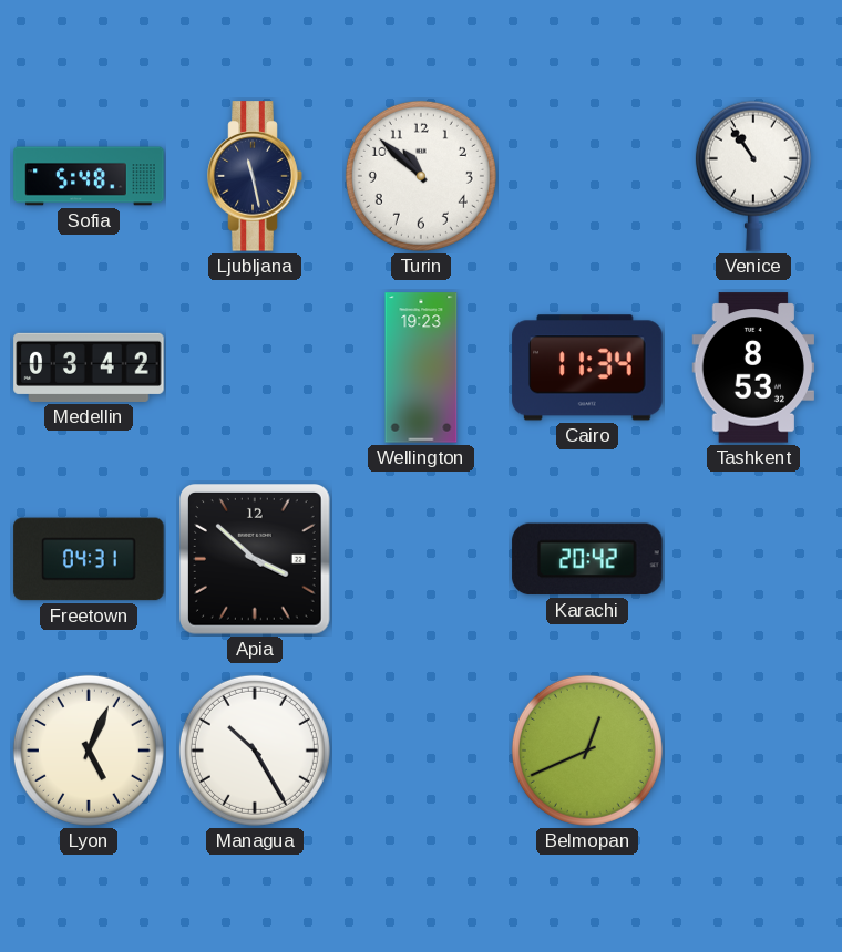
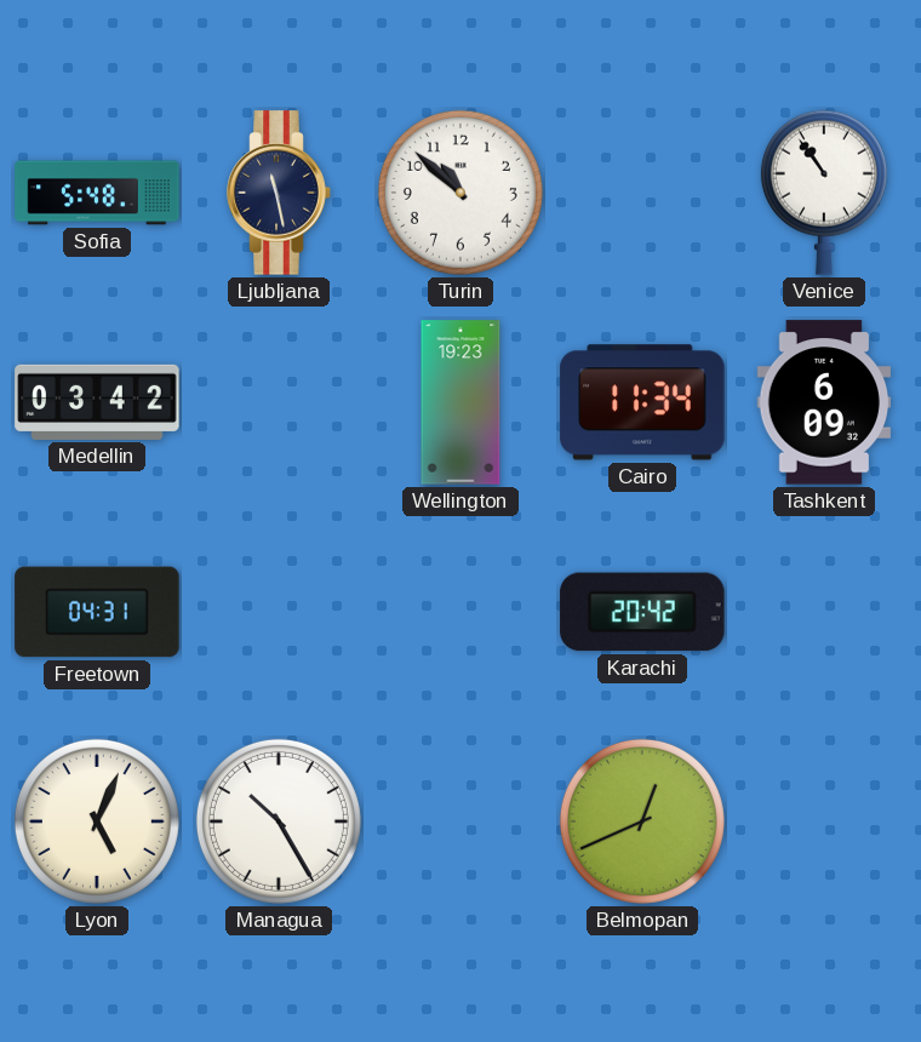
Tashkent: 8:53 -> 6:09 (823, 402)
Apia: 3:52 -> none (256, 560)
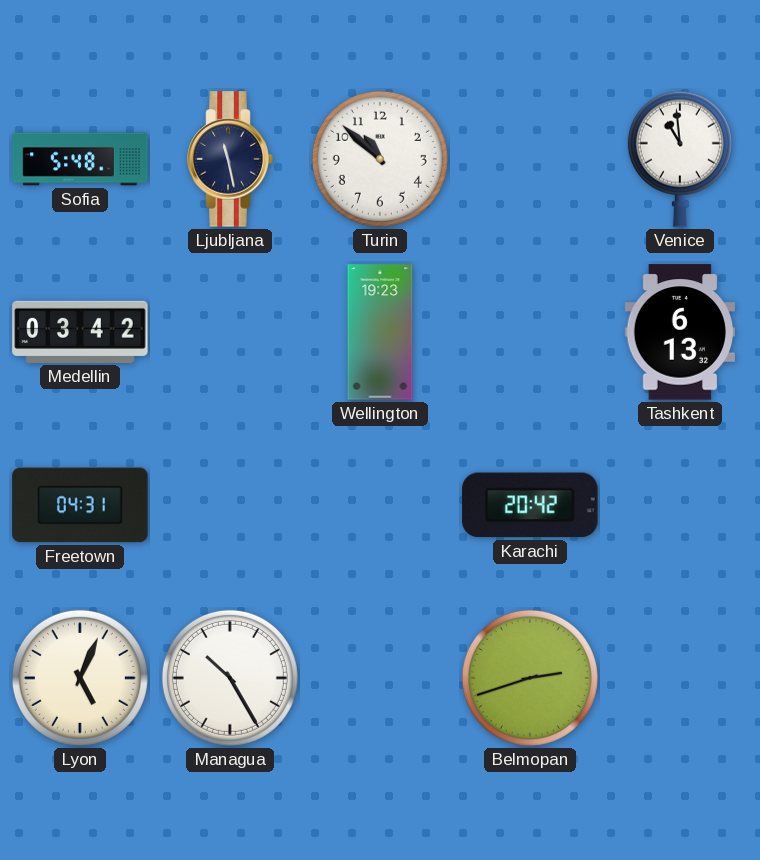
Venice: 10:54 -> 10:59 (680, 159)
Cairo: 11:34 -> none (642, 402)
Tashkent: 6:09 -> 6:13 (679, 332)
Belmopan: 12:41 -> 2:42 (530, 678)
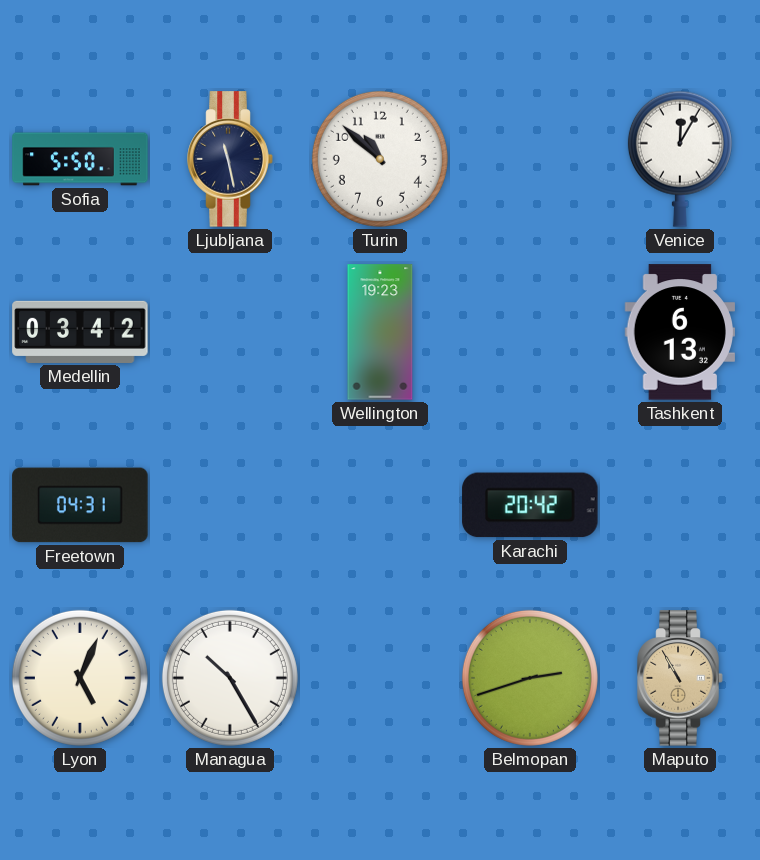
Sofia: 5:48 -> 5:50 (80, 159)
Venice: 10:59 -> 12:05 (680, 159)
Maputo: none -> 10:55 (680, 678)
